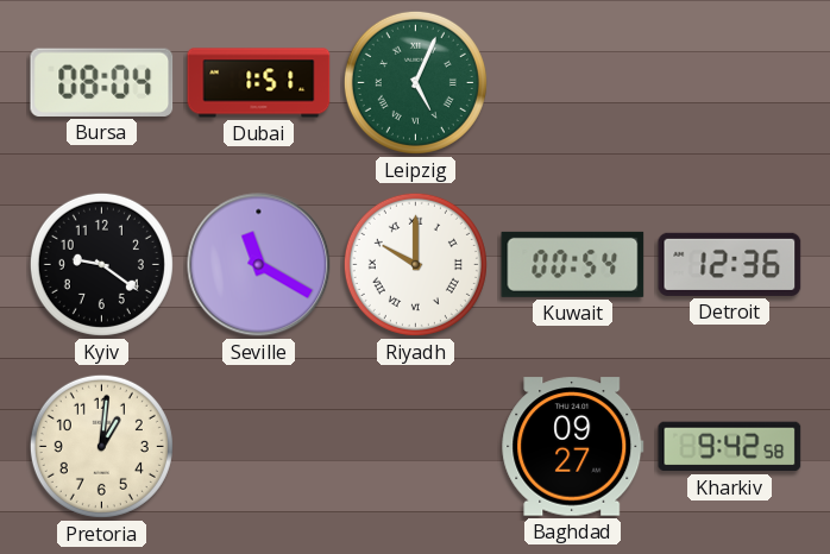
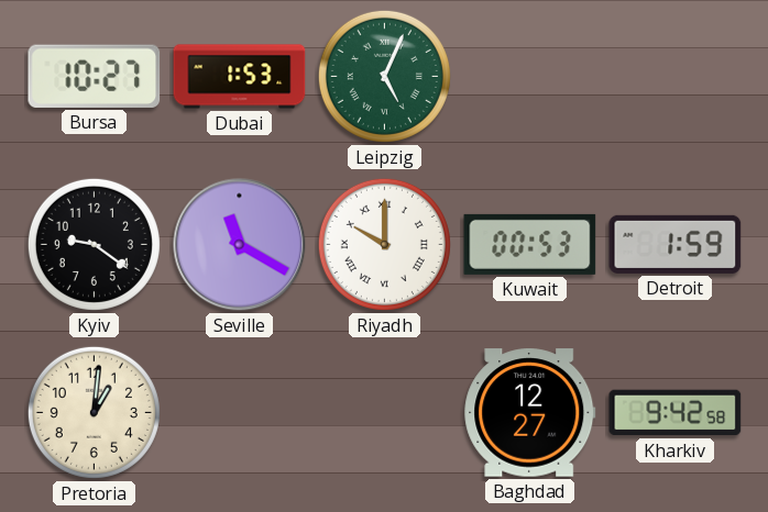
Bursa: 08:04 -> 10:27 (95, 76)
Dubai: 1:51 -> 1:53 (240, 77)
Kuwait: 00:54 -> 00:53 (530, 244)
Detroit: 12:36 -> 1:59 (676, 244)
Baghdad: 09:27 -> 12:27 (530, 413)
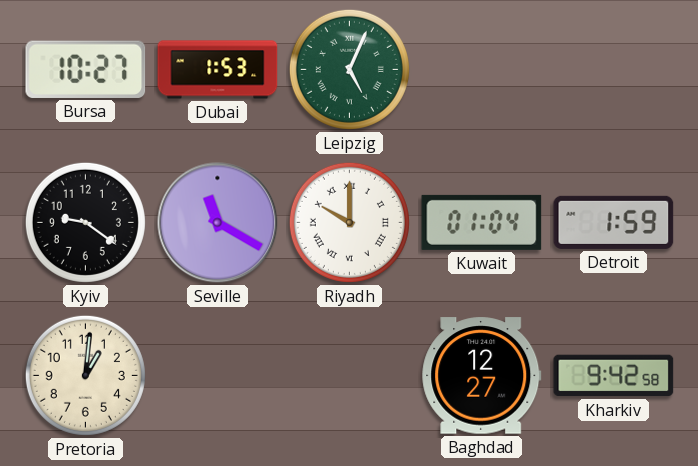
Kuwait: 00:53 -> 01:04 (482, 222)
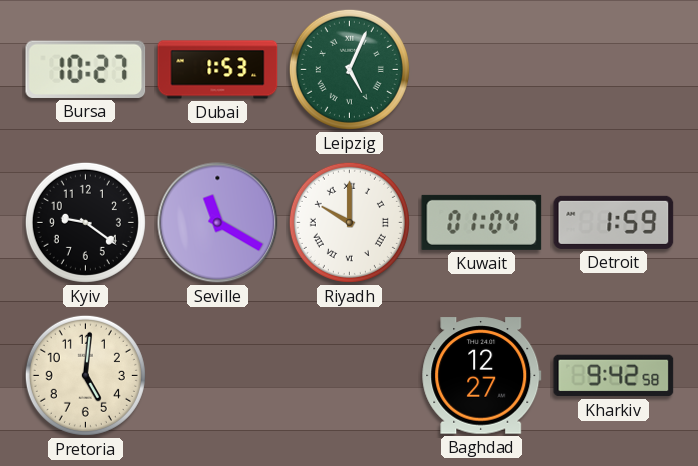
Pretoria: 1:01 -> 5:01 (85, 375)
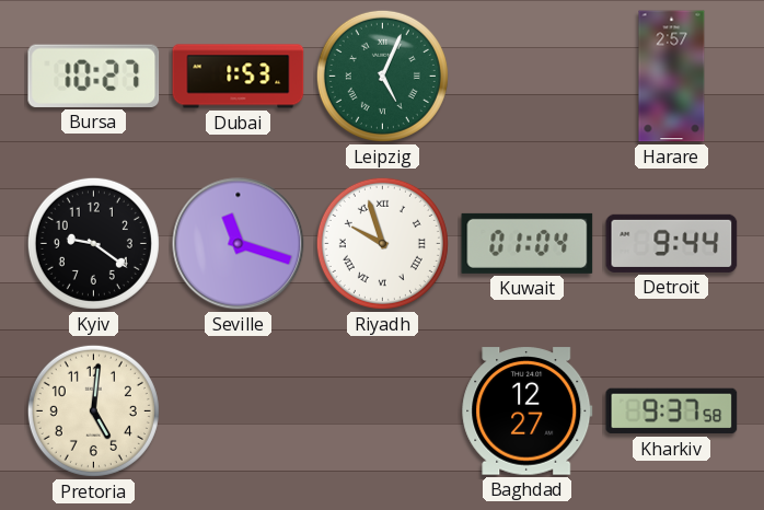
Harare: none -> 2:57 (672, 77)
Seville: 11:20 -> 11:18 (239, 244)
Riyadh: 10:00 -> 9:57 (382, 243)
Detroit: 1:59 -> 9:44 (672, 243)
Kharkiv: 9:42 -> 9:37 (672, 412)
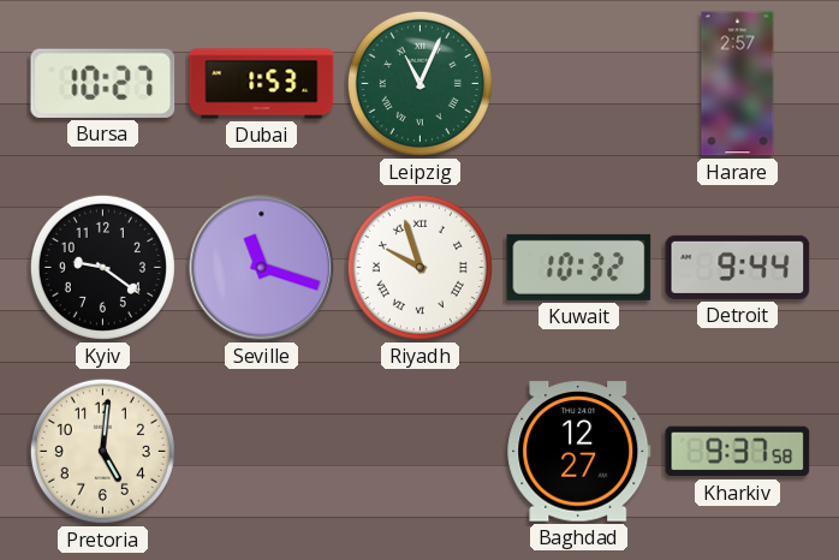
Leipzig: 5:04 -> 11:04 (419, 83)
Kuwait: 01:04 -> 10:32 (579, 267)
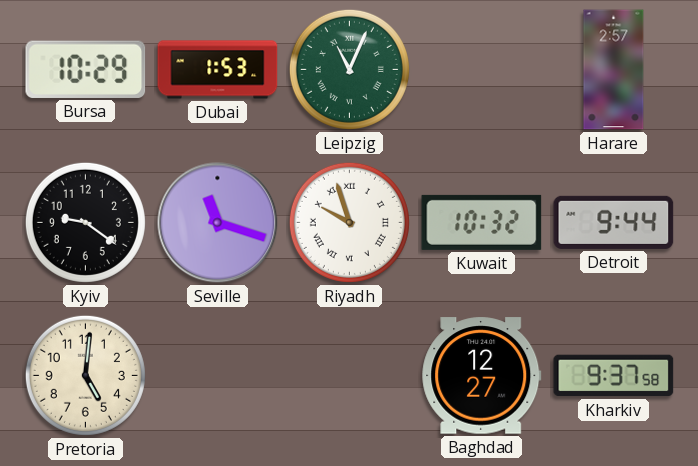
Bursa: 10:27 -> 10:29 (86, 69)
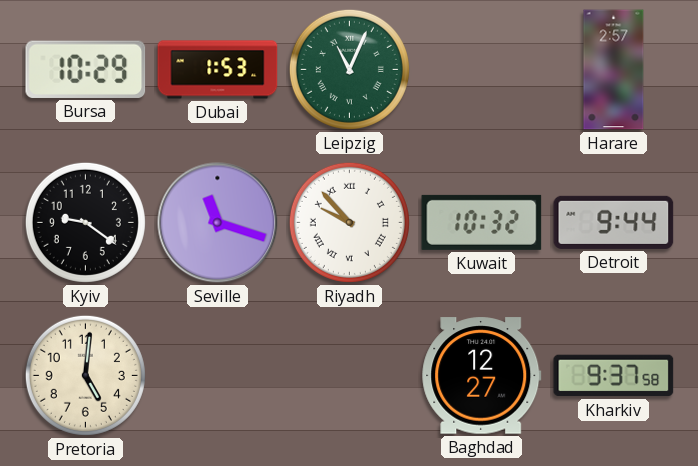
Riyadh: 9:57 -> 9:53 (349, 222)
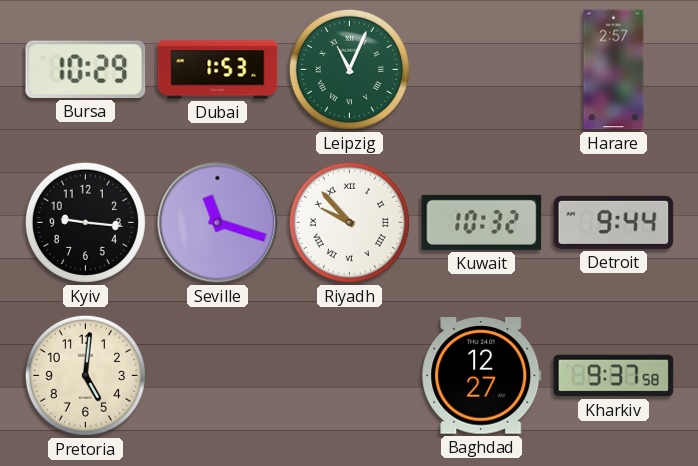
Kyiv: 9:21 -> 9:16 (85, 222)
